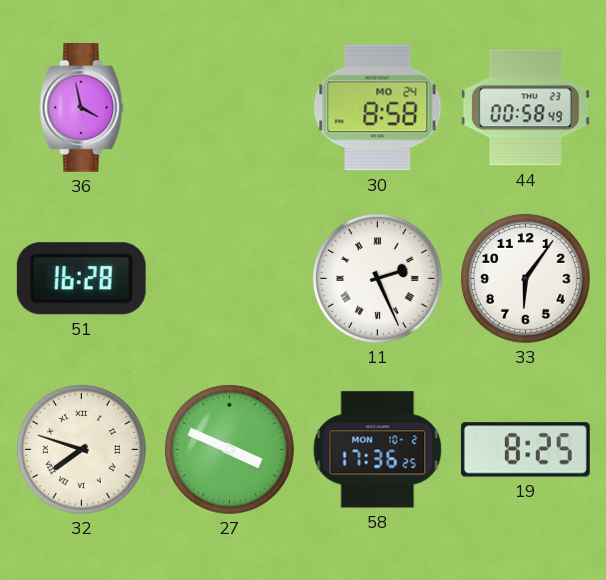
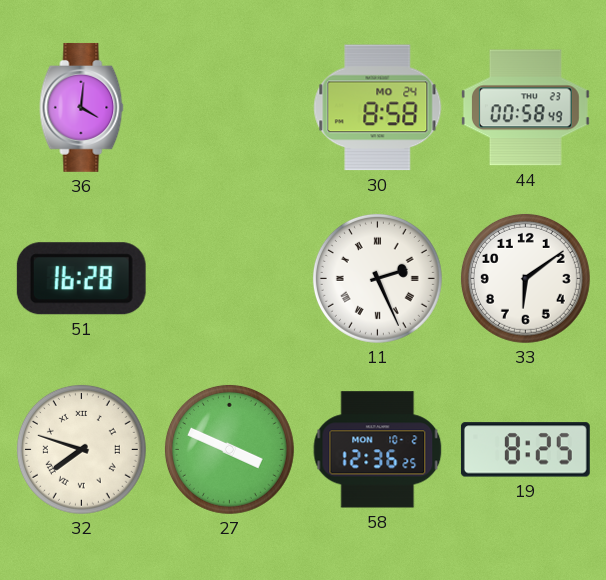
36: 3:58 -> 4:01 (82, 107)
33: 6:06 -> 6:09 (525, 278)
58: 17:36 -> 12:36 (378, 450)
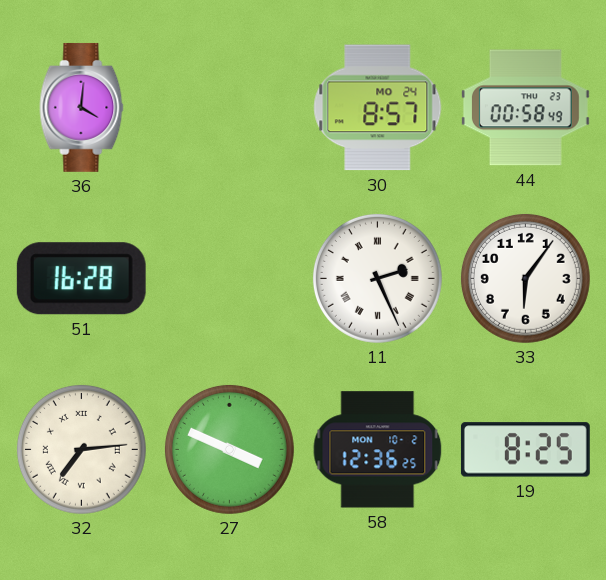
30: 8:58 -> 8:57 (378, 108)
33: 6:09 -> 6:06 (525, 278)
32: 7:48 -> 7:14 (81, 449)
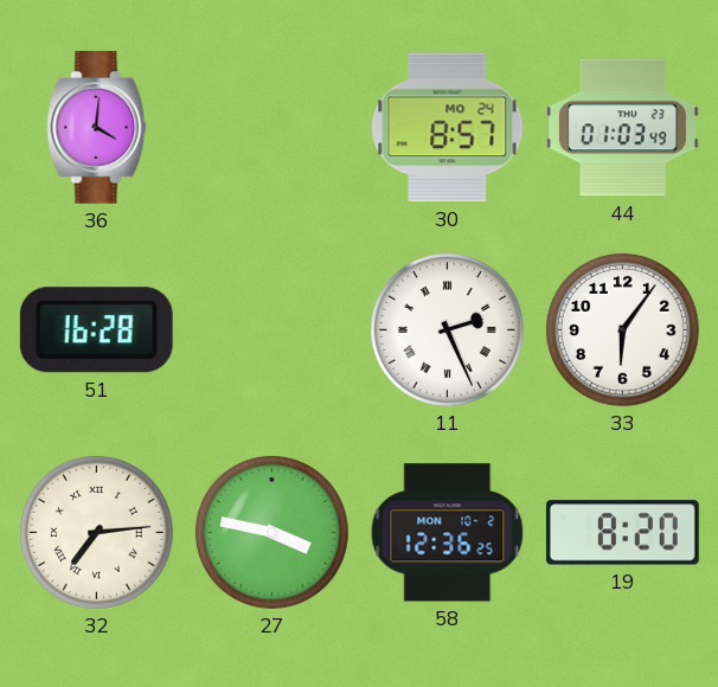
44: 00:58 -> 01:03 (622, 128)
27: 3:49 -> 3:47 (271, 532)
19: 8:25 -> 8:20 (622, 533)
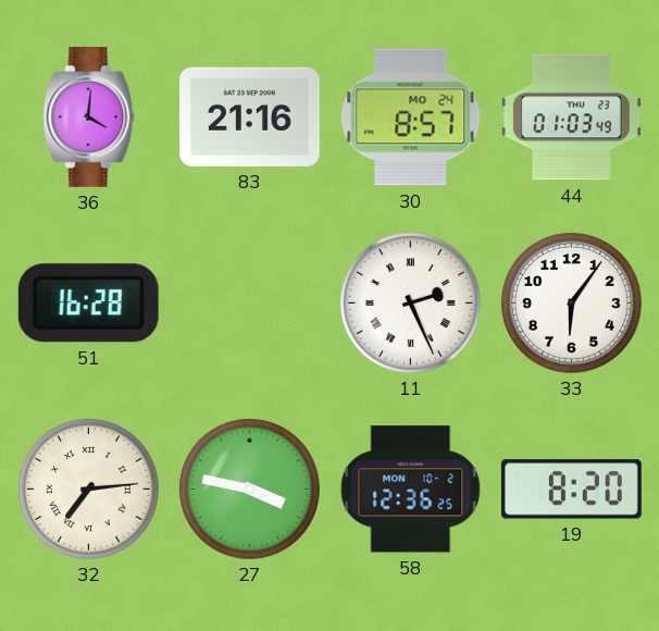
83: none -> 21:16 (249, 116)
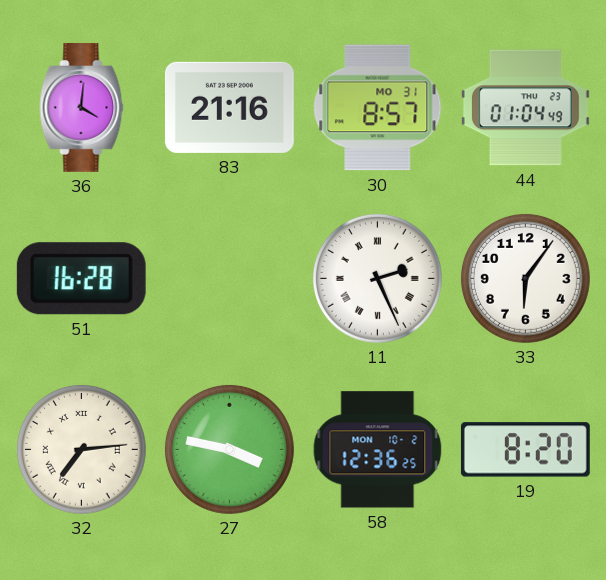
30 date: MO 24 -> MO 31 (378, 108)
44: 01:03 -> 01:04 (525, 108)
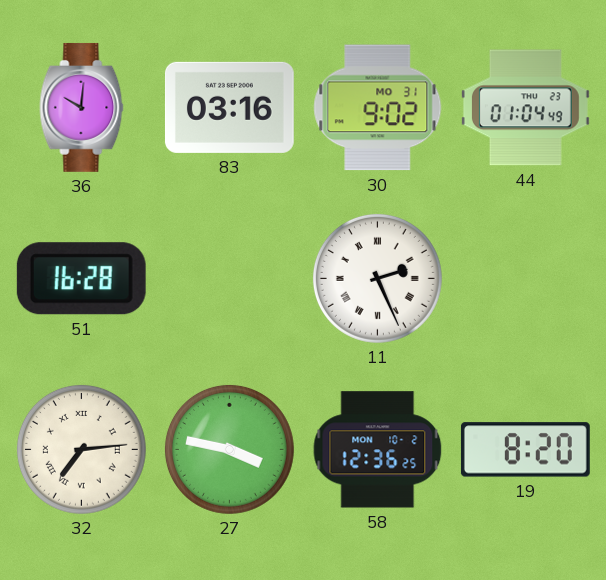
36: 4:01 -> 10:01 (82, 107)
83: 21:16 -> 03:16 (229, 107)
30: 8:57 -> 9:02 (378, 108)
33: 6:06 -> none (525, 278)
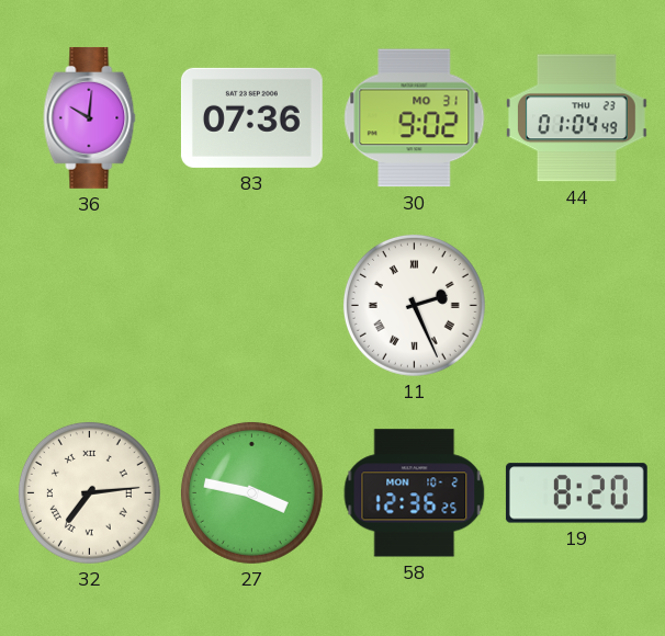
83: 03:16 -> 07:36 (251, 117)
51: 16:28 -> none (81, 279)
